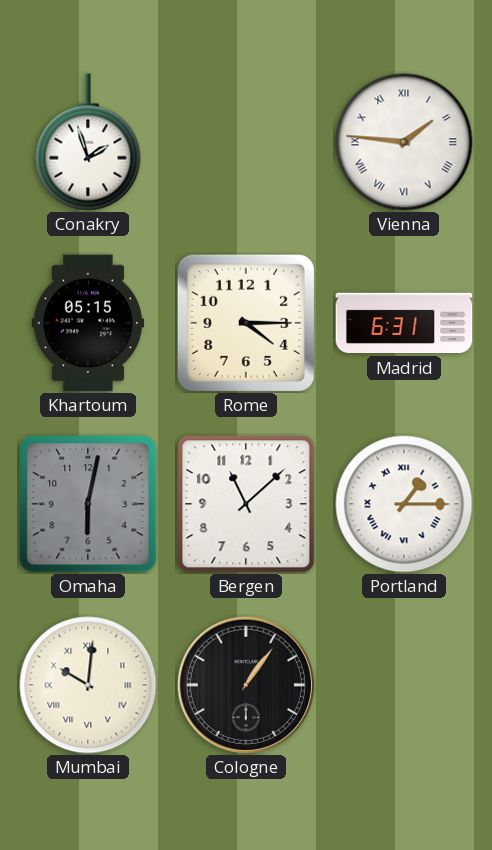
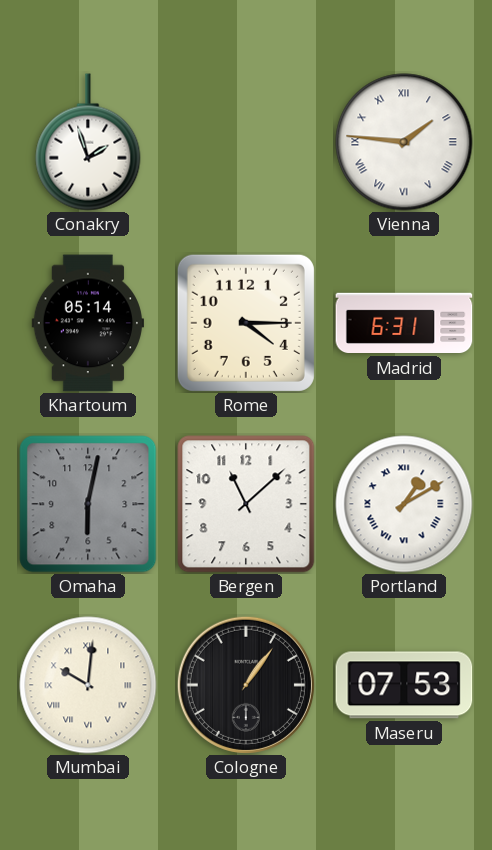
Khartoum: 05:15 -> 05:14 (87, 323)
Portland: 1:15 -> 1:10 (404, 504)
Maseru: none -> 07:53 (404, 685)
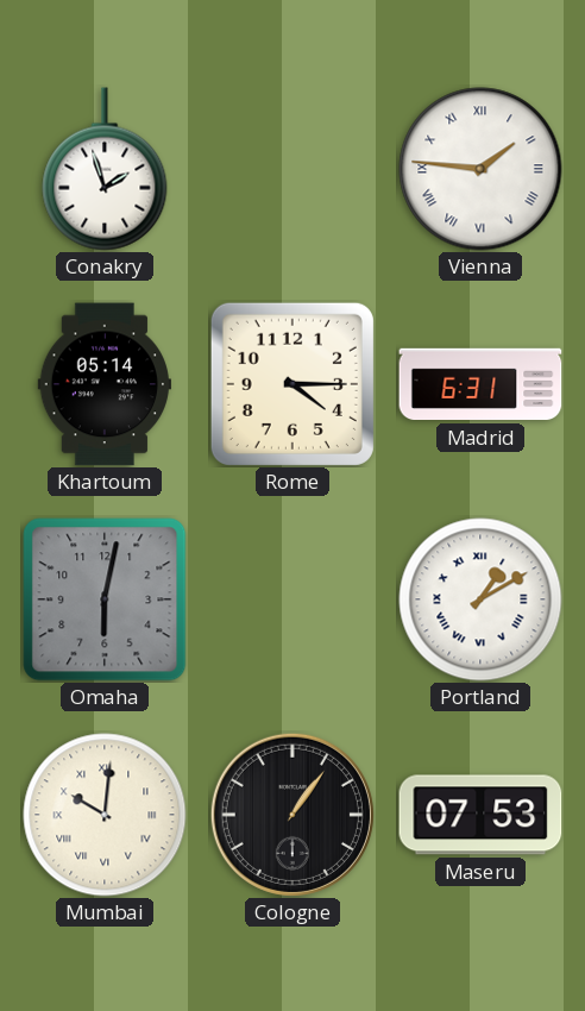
Bergen: 11:08 -> none (246, 504)
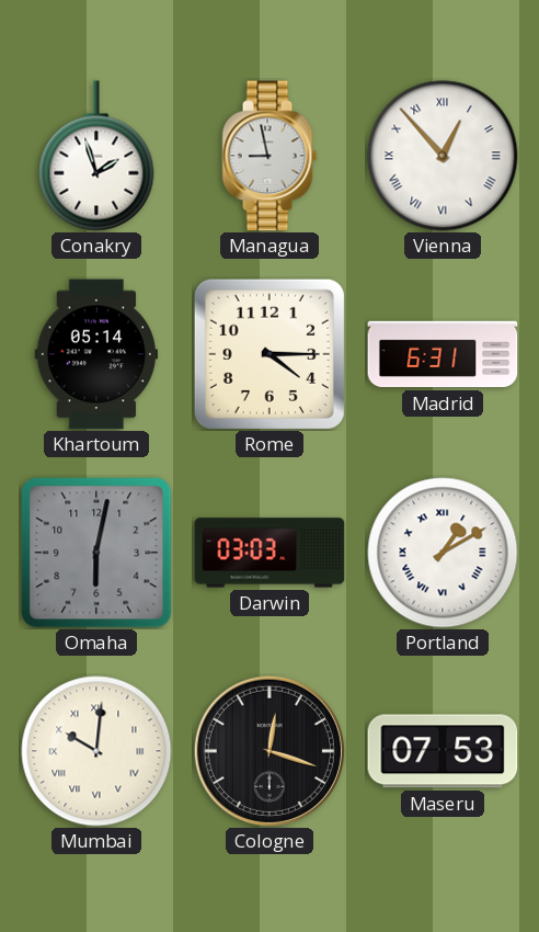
Managua: none -> 8:58 (269, 156)
Vienna: 1:46 -> 12:53 (443, 156)
Darwin: none -> 03:03 (269, 553)
Cologne: 1:06 -> 12:18 (269, 751)
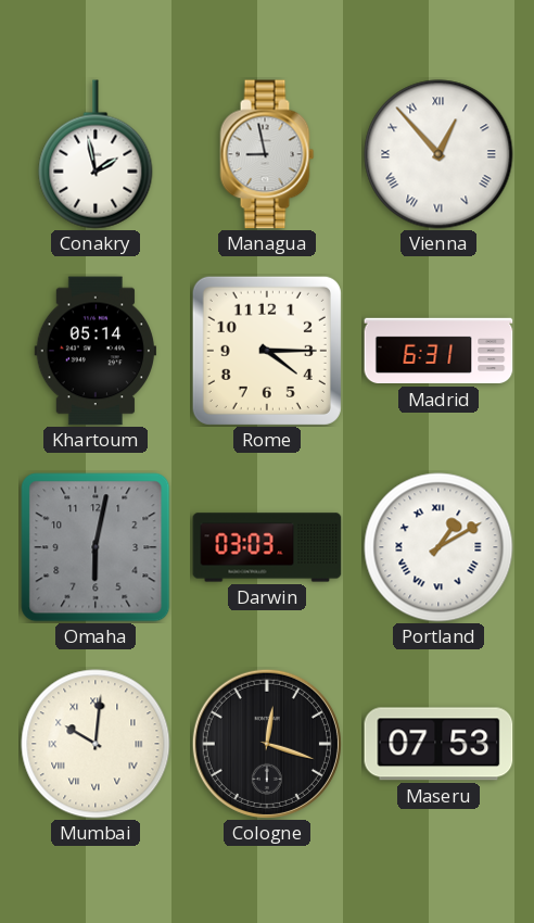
Conakry: 1:57 -> 1:58 (96, 154)
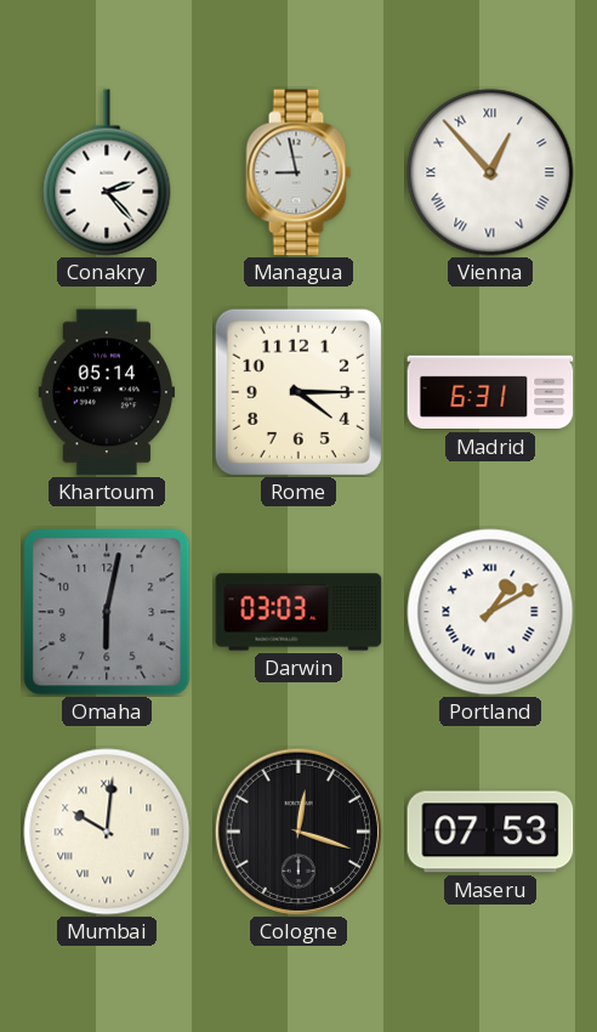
Conakry: 1:58 -> 2:23 (107, 172)
